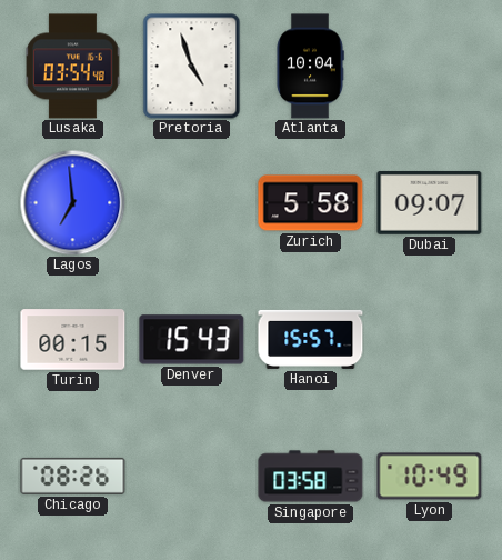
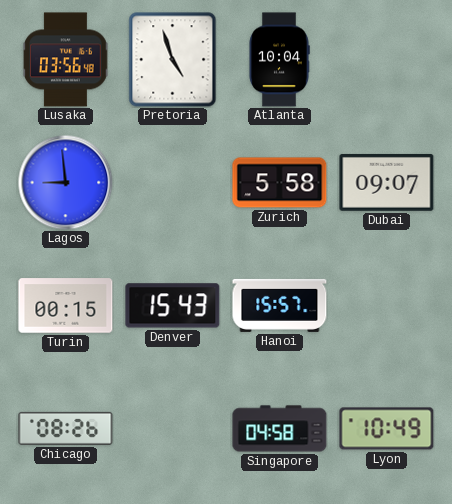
Lusaka: 03:54 -> 03:56 (66, 60)
Lagos: 6:59 -> 8:59 (65, 182)
Singapore: 03:58 -> 04:58 (280, 429)
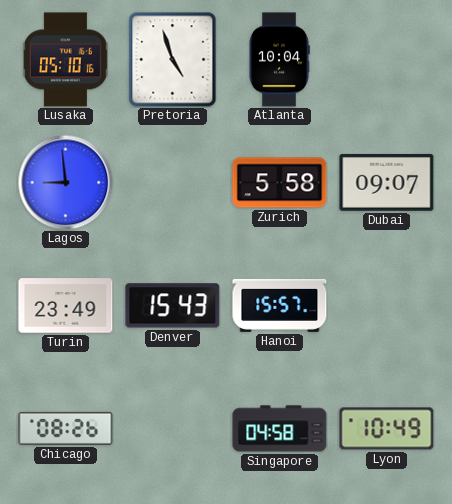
Lusaka: 03:56 -> 05:10 (66, 60)
Turin: 00:15 -> 23:49 (66, 306)
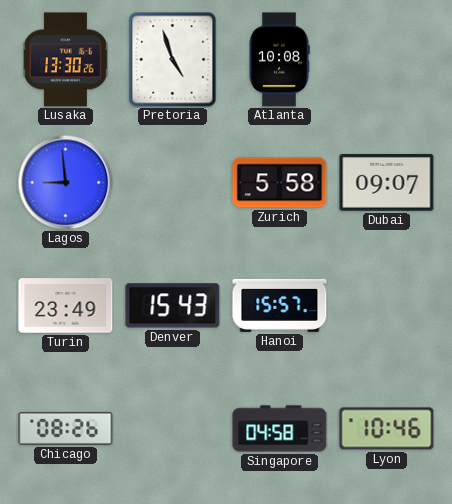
Lusaka: 05:10 -> 13:30 (66, 60)
Atlanta: 10:04 -> 10:08 (279, 60)
Lyon: 10:49 -> 10:46 (387, 429)
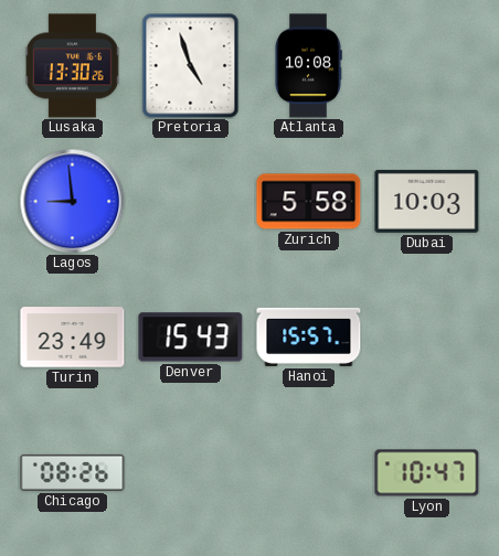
Dubai: 09:07 -> 10:03 (427, 201)
Singapore: 04:58 -> none (280, 429)
Lyon: 10:46 -> 10:47 (427, 473)
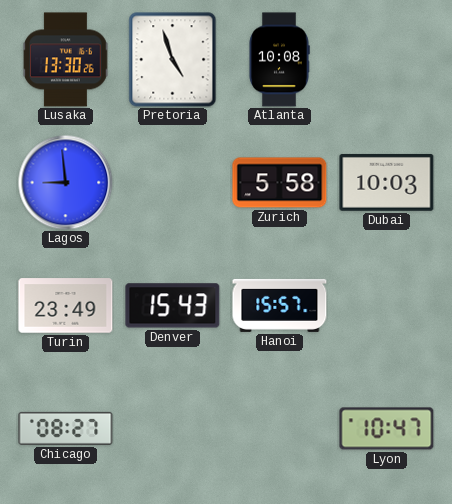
Chicago: 08:26 -> 08:27 (66, 428)
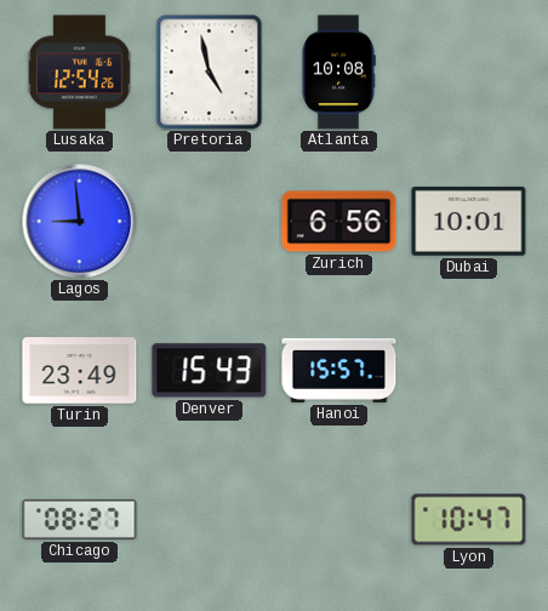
Lusaka: 13:30 -> 12:54 (80, 73)
Pretoria: 4:57 -> 4:58 (210, 73)
Zurich: 5:58 -> 6:56 (339, 222)
Dubai: 10:03 -> 10:01 (469, 221)
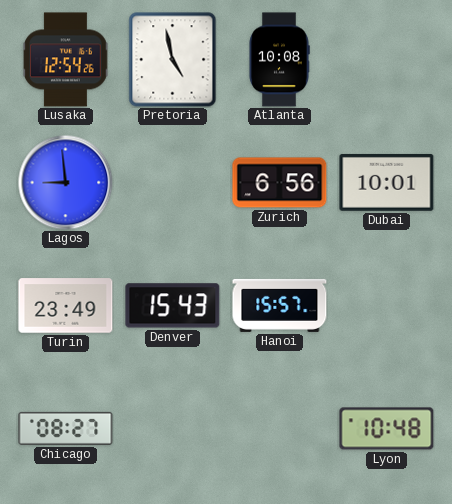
Lyon: 10:47 -> 10:48 (387, 429)
